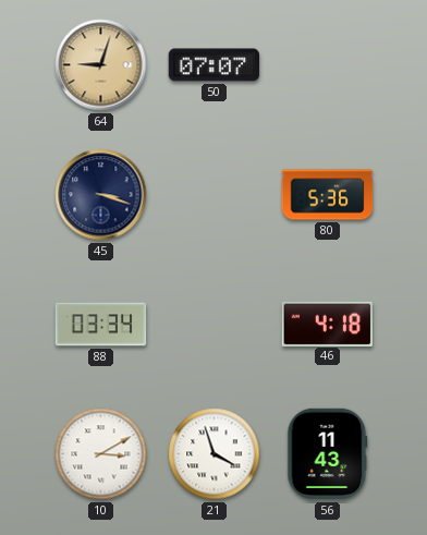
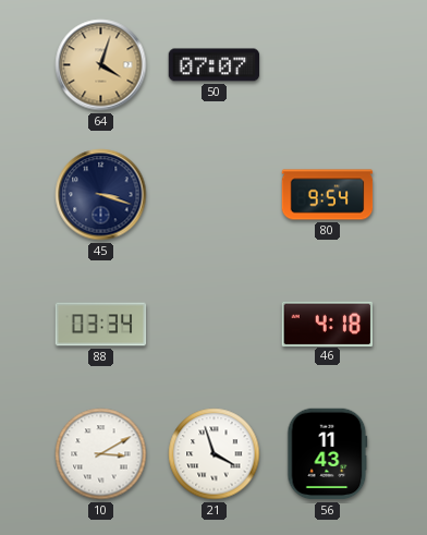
64: 9:03 -> 4:03 (101, 65)
80: 5:36 -> 9:54 (328, 195)
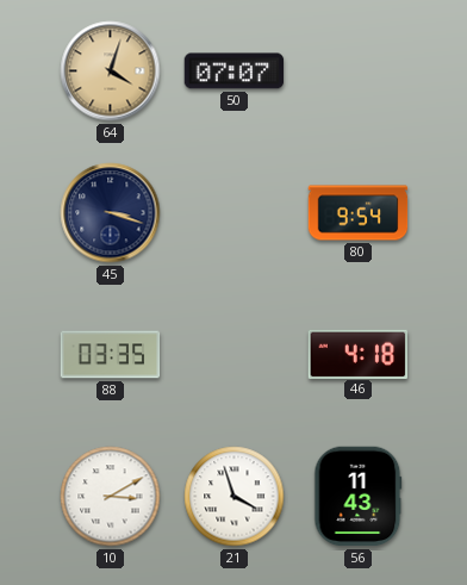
88: 03:34 -> 03:35 (111, 355)
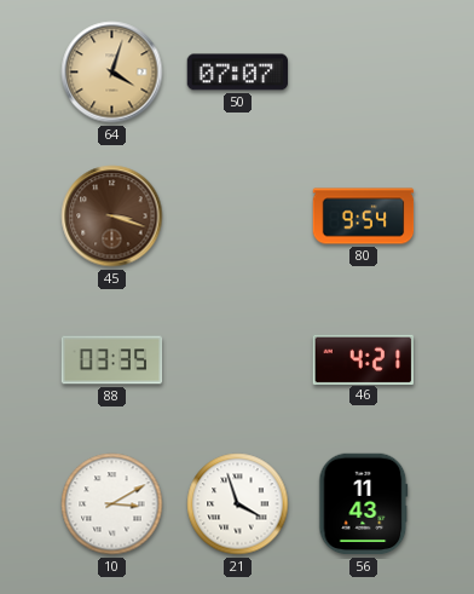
45 dial: navy -> brown (112, 217)
46: 4:18 -> 4:21 (364, 359)
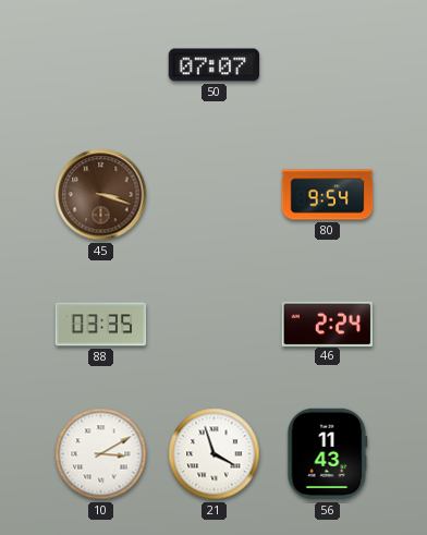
64: 4:03 -> none (112, 73)
46: 4:21 -> 2:24 (328, 324)
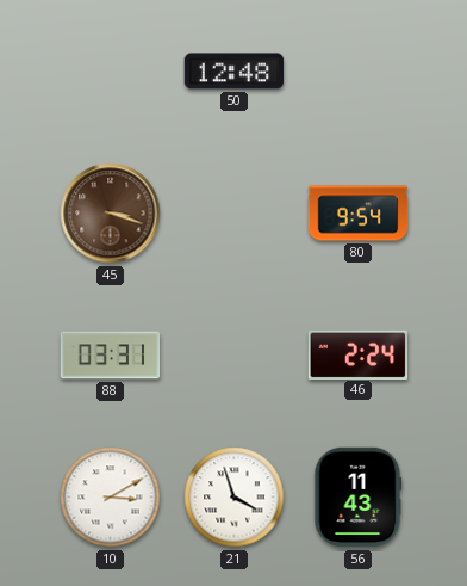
50: 07:07 -> 12:48 (235, 72)
88: 03:35 -> 03:31 (111, 356)
